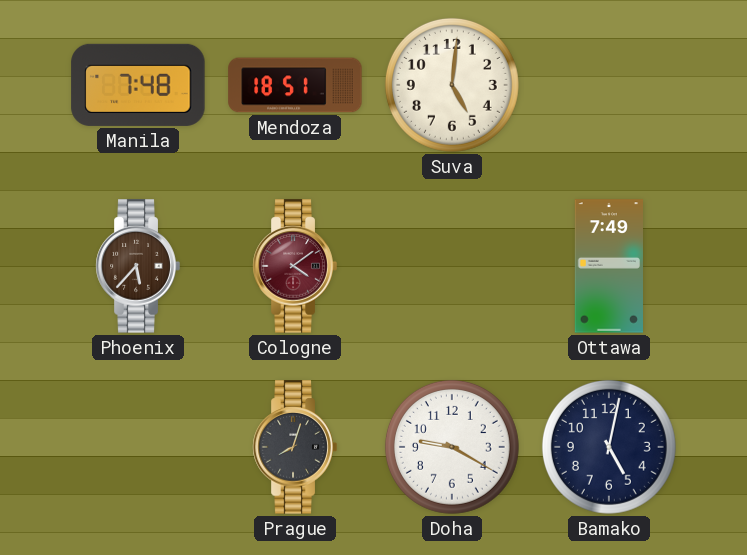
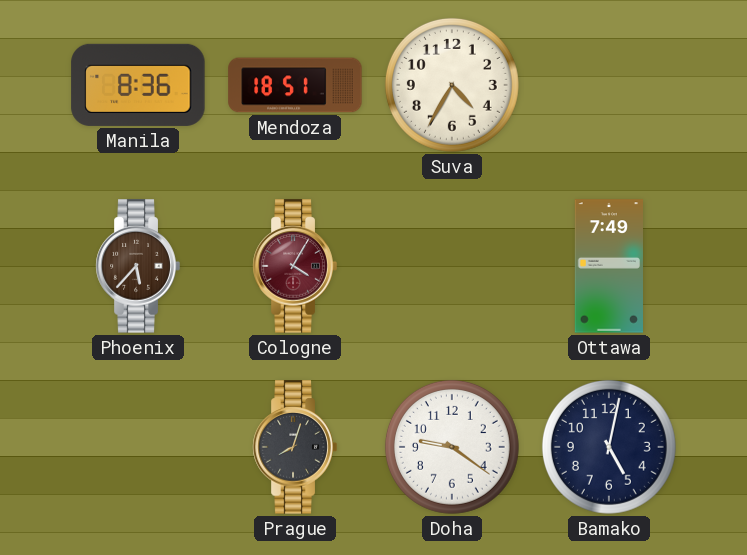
Manila: 7:48 -> 8:36 (138, 85)
Suva: 5:01 -> 4:35 (452, 85)
Cologne: 4:09 -> 4:05 (295, 266)
Doha: 9:20 -> 9:21 (452, 447)
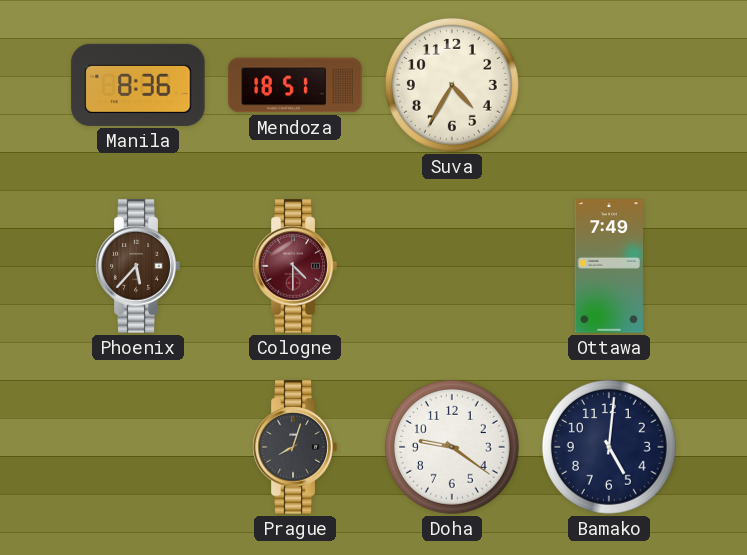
Cologne: 4:05 -> 4:30 (295, 266)
Bamako: 5:02 -> 5:01 (609, 447)
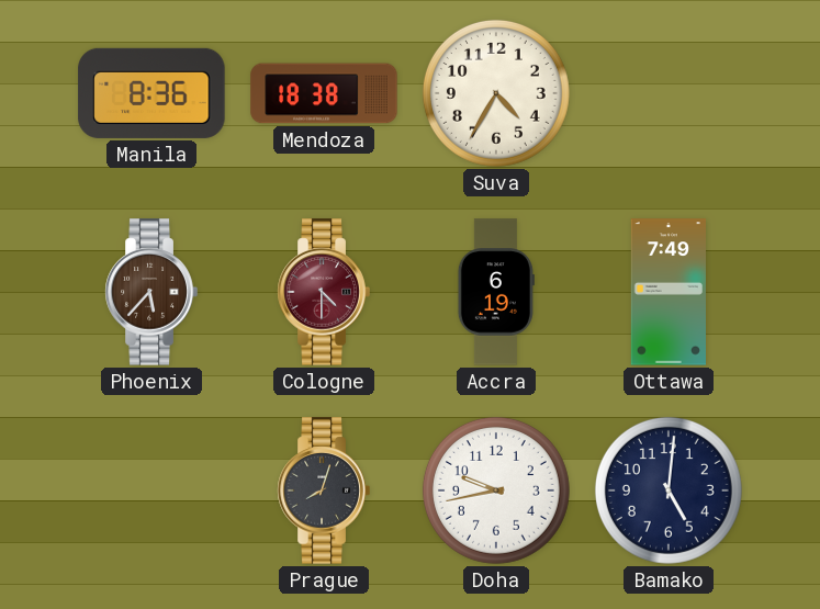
Mendoza: 18:51 -> 18:38 (324, 93)
Accra: none -> 6:19 (496, 292)
Doha: 9:21 -> 9:43 (496, 490)
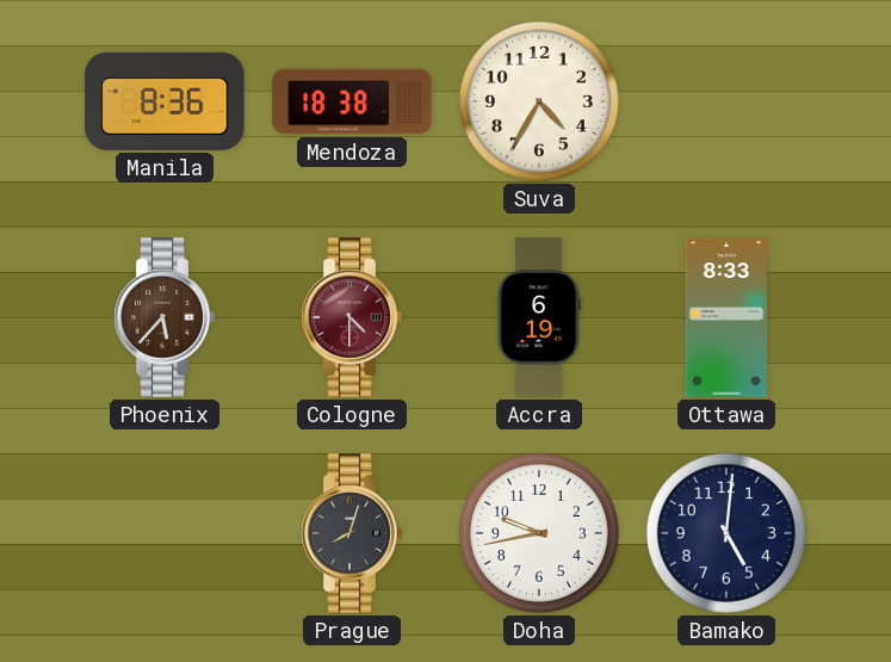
Ottawa: 7:49 -> 8:33 (725, 317)
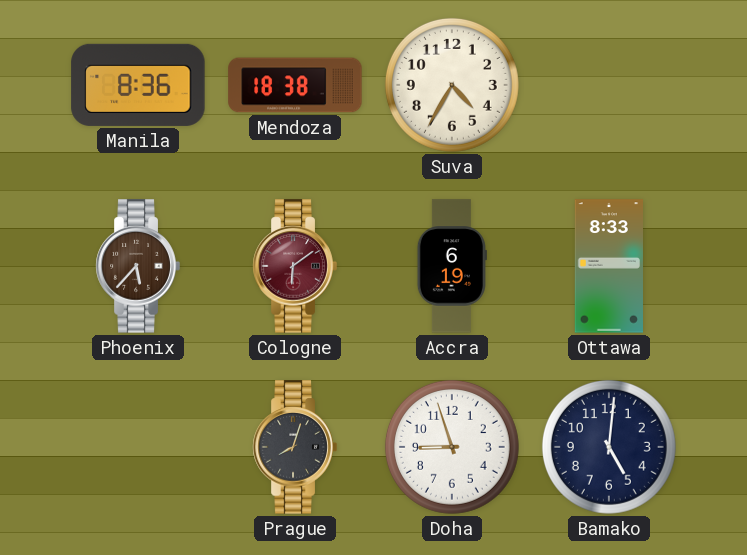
Cologne: 4:30 -> 6:09 (295, 266)
Doha: 9:43 -> 8:57 (452, 447)
